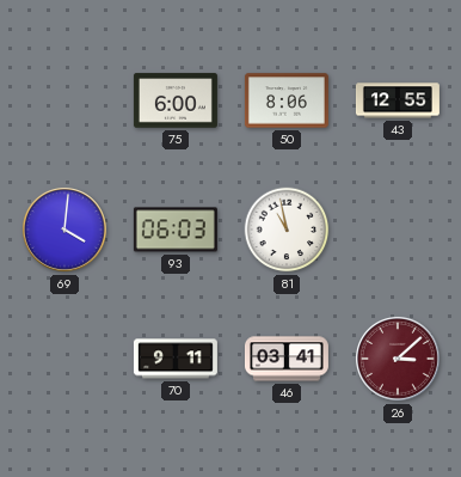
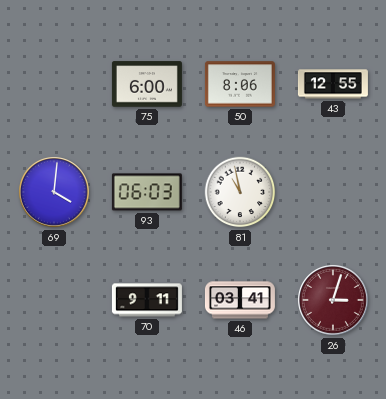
26: 3:08 -> 3:03 (333, 300)
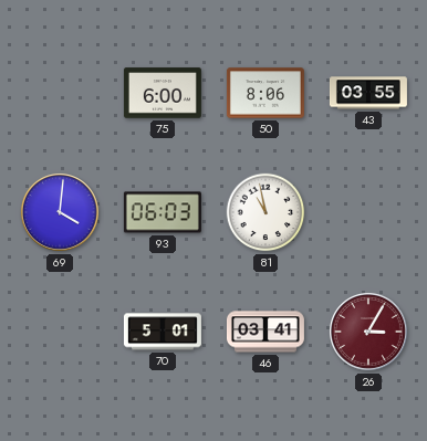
43: 12:55 -> 03:55 (368, 93)
70: 9:11 -> 5:01 (163, 332)
26: 3:03 -> 3:05 (368, 332)
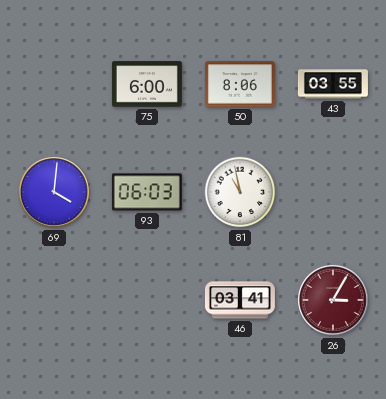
70: 5:01 -> none (163, 332)
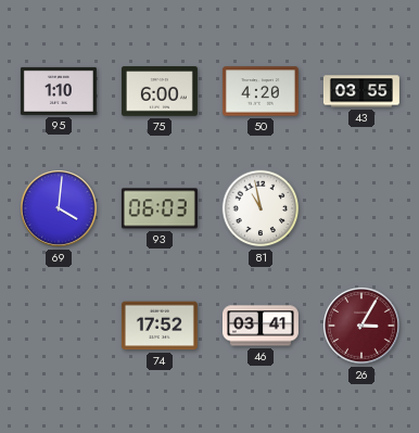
95: none -> 1:10 (59, 91)
50: 8:06 -> 4:20 (261, 91)
74: none -> 17:52 (160, 326)
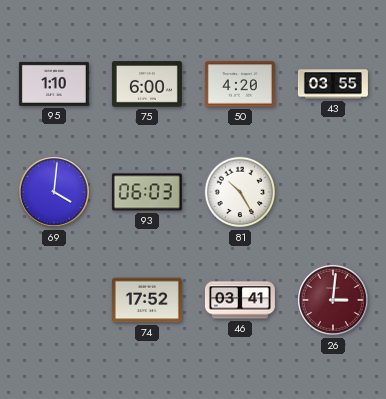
81: 10:58 -> 10:25 (240, 192)
26: 3:05 -> 3:01 (333, 300)
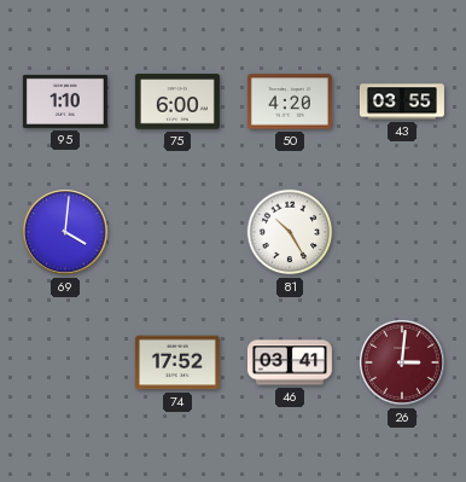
93: 06:03 -> none (147, 192)
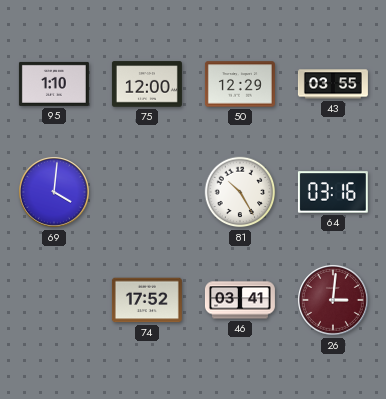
75: 6:00 -> 12:00 (147, 84)
50: 4:20 -> 12:29 (240, 84)
64: none -> 03:16 (333, 192)
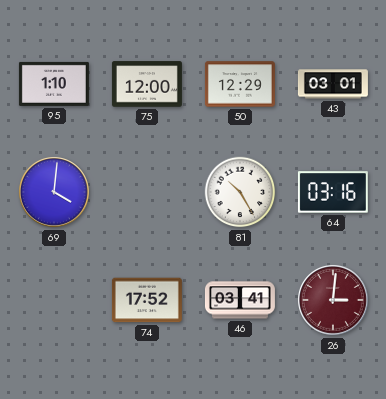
43: 03:55 -> 03:01 (333, 84)
